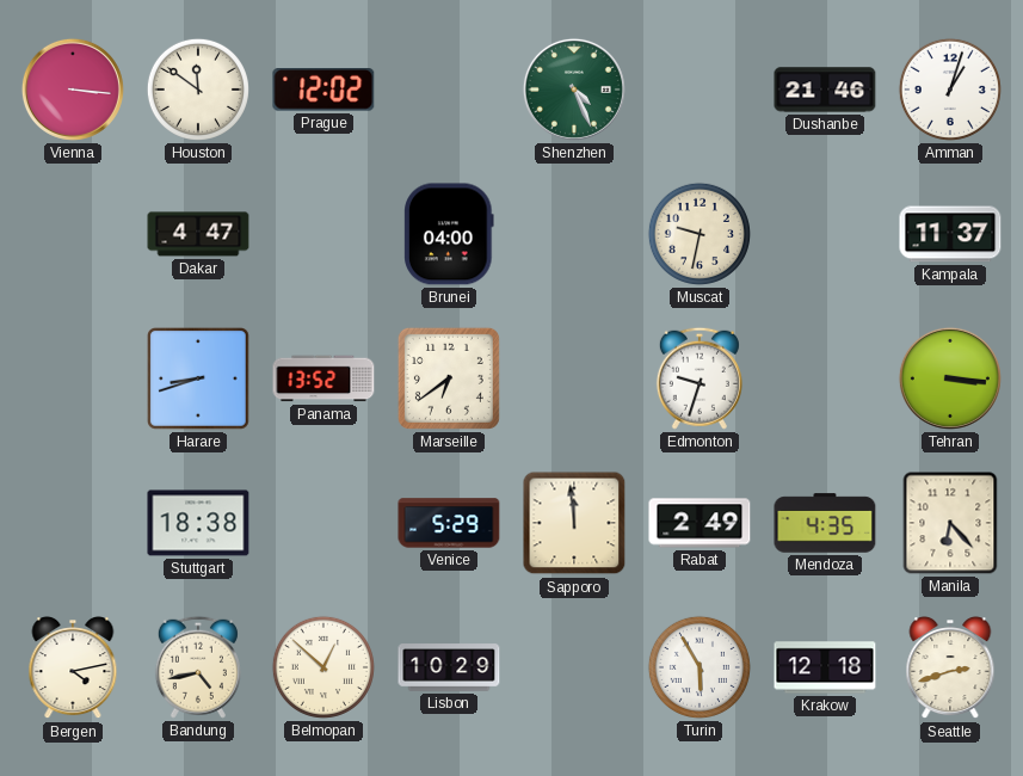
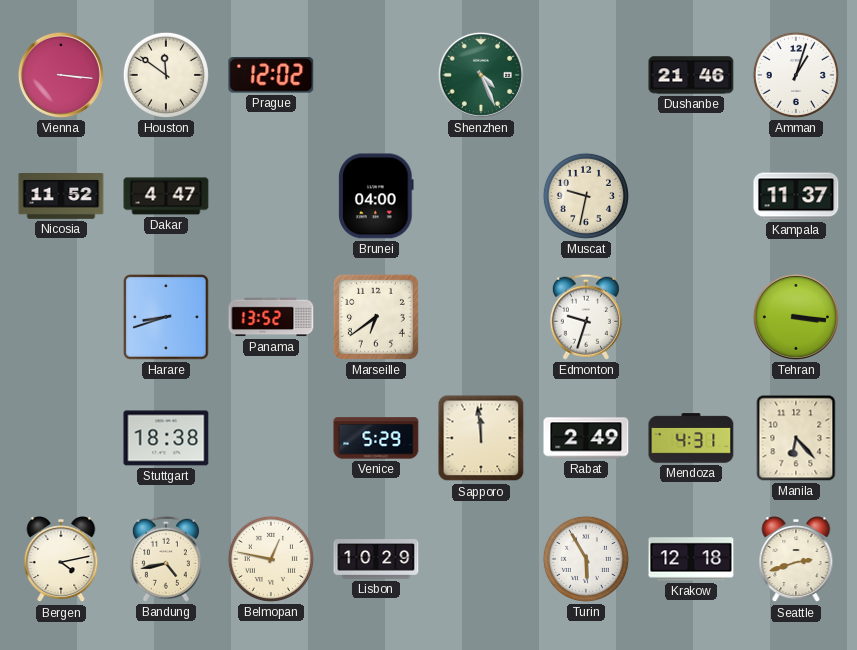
Nicosia: none -> 11:52 (61, 197)
Mendoza: 4:35 -> 4:31 (691, 438)
Belmopan: 12:52 -> 12:47 (271, 559)
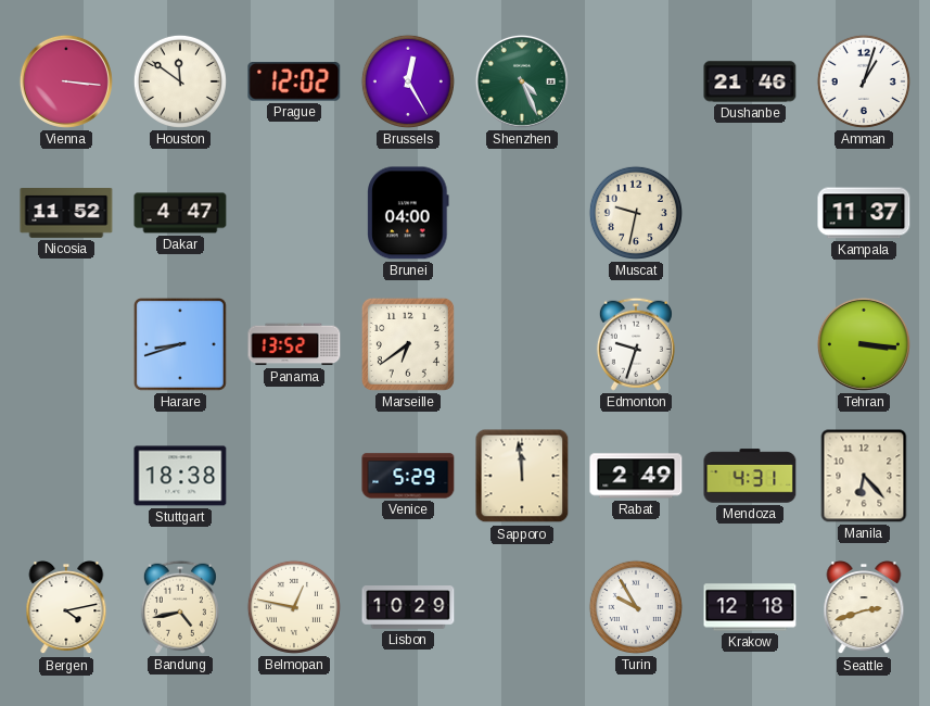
Brussels: none -> 12:25 (408, 81)
Turin: 5:55 -> 9:55 (636, 607)
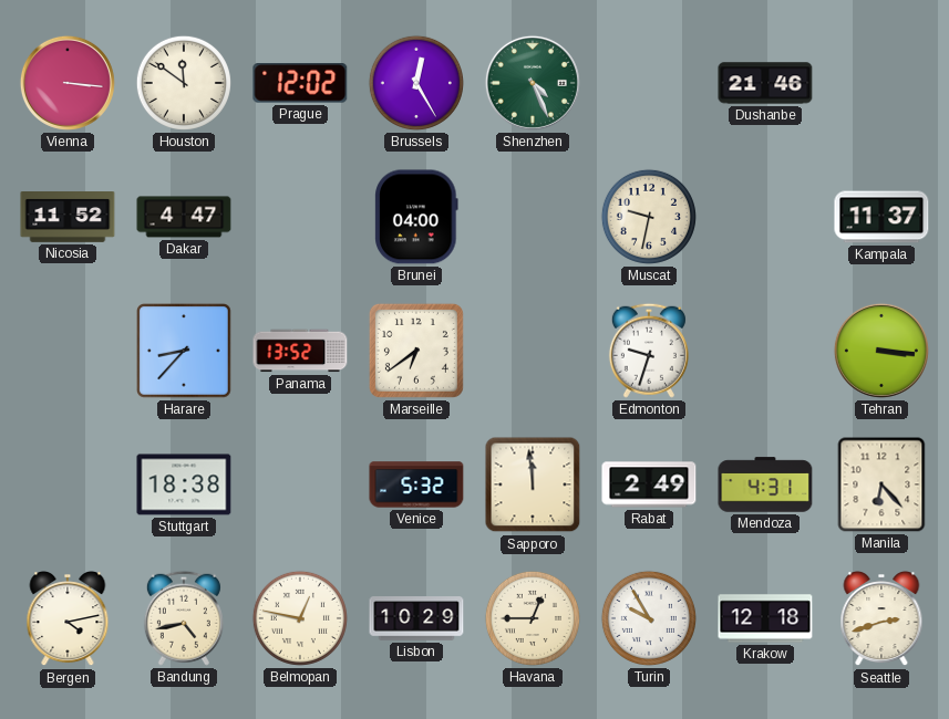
Amman: 1:03 -> none (864, 81)
Harare: 8:42 -> 8:37 (185, 352)
Venice: 5:29 -> 5:32 (416, 484)
Havana: none -> 12:45 (533, 618)
